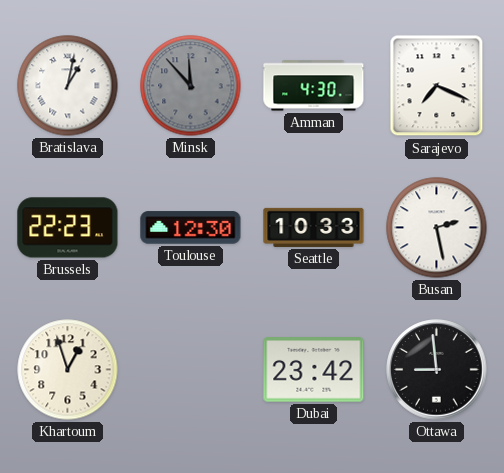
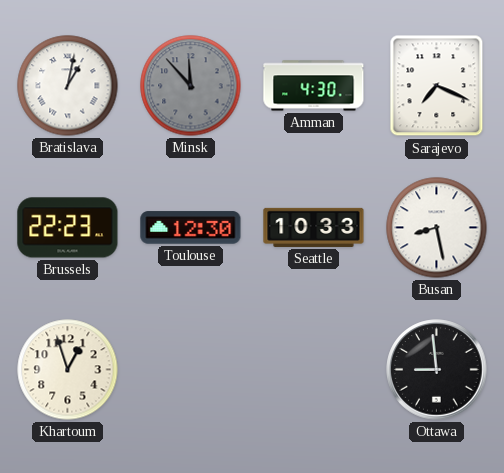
Busan: 2:28 -> 8:28 (437, 228)
Dubai: 23:42 -> none (314, 370)
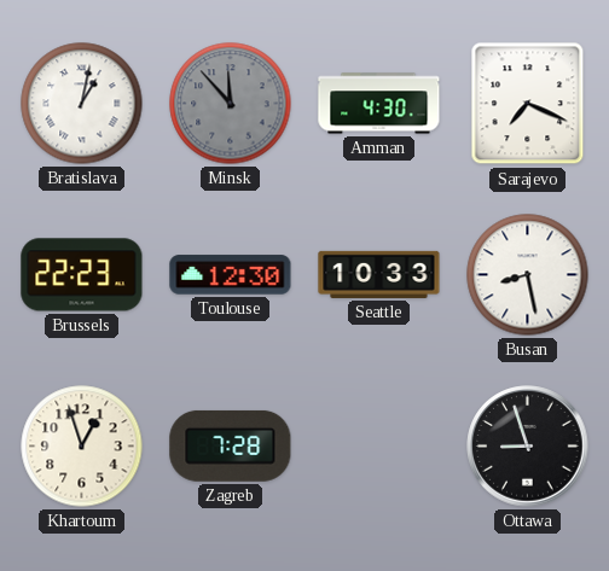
Zagreb: none -> 7:28 (231, 445)
Ottawa: 8:59 -> 8:57 (528, 447)
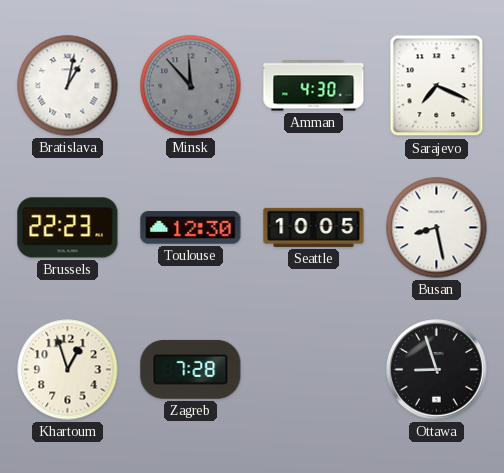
Seattle: 10:33 -> 10:05 (314, 227)
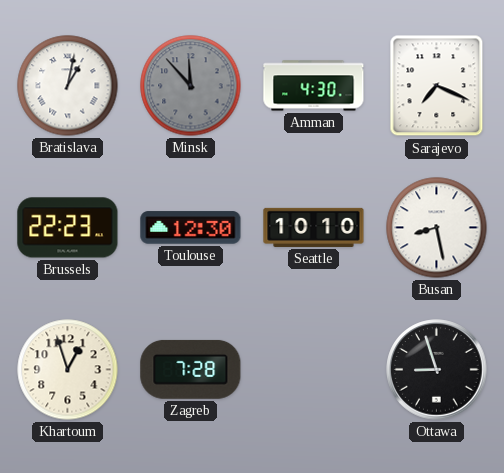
Seattle: 10:05 -> 10:10 (314, 227)
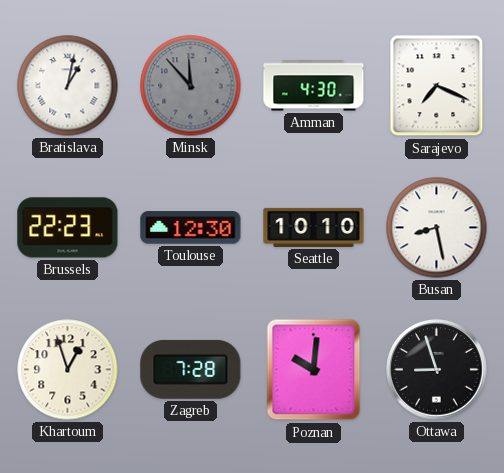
Poznan: none -> 10:01 (314, 370)
